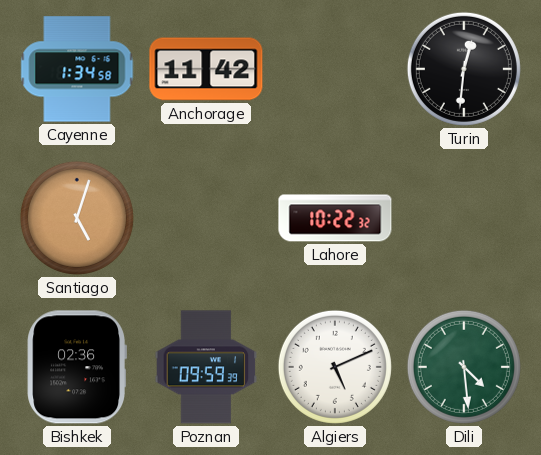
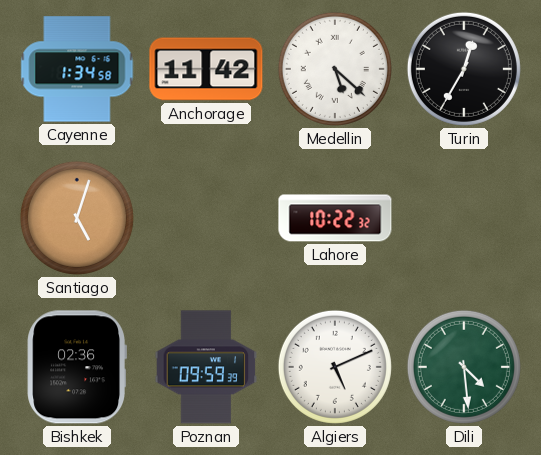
Medellin: none -> 5:22 (335, 69)
Turin: 12:31 -> 12:35 (464, 69)
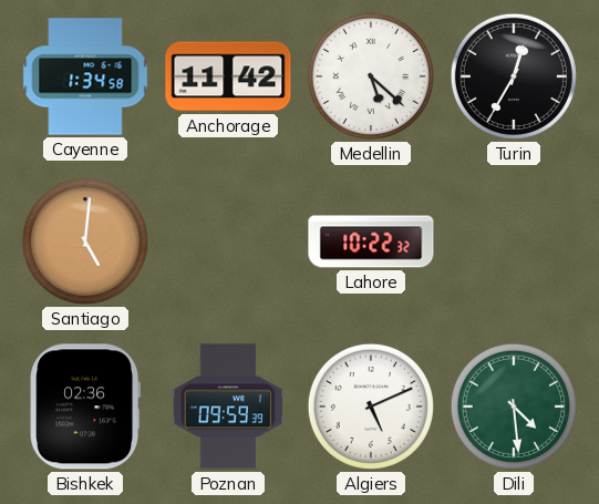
Santiago: 5:03 -> 5:01 (85, 241)
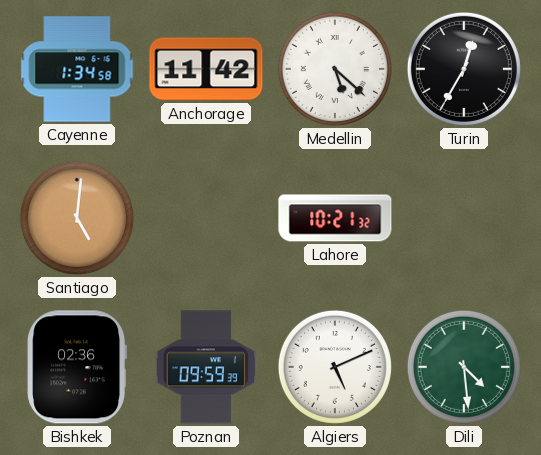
Lahore: 10:22 -> 10:21 (335, 218)
